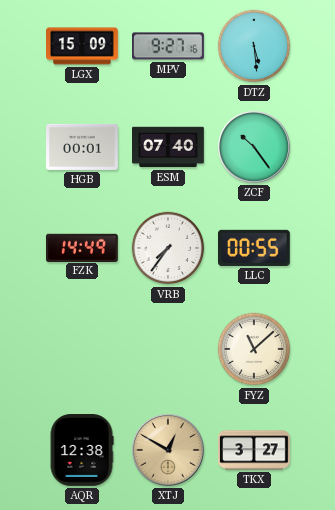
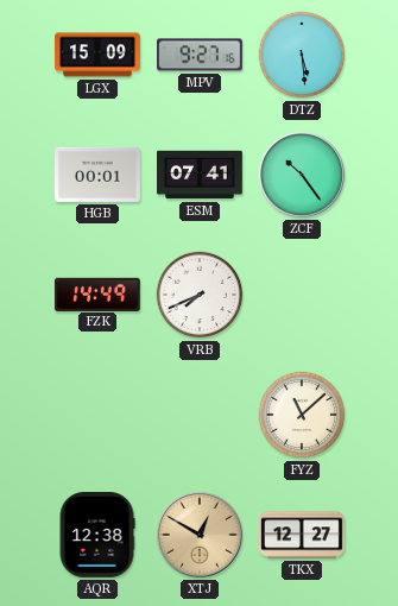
ESM: 07:40 -> 07:41 (201, 175)
VRB: 7:36 -> 7:41 (200, 295)
LLC: 00:55 -> none (254, 248)
TKX: 3:27 -> 12:27 (303, 535)
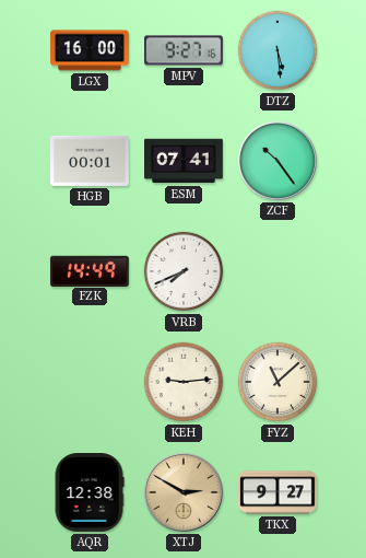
LGX: 15:09 -> 16:00 (91, 50)
KEH: none -> 9:14 (184, 382)
XTJ: 12:50 -> 2:50 (184, 492)
TKX: 12:27 -> 9:27 (279, 492)
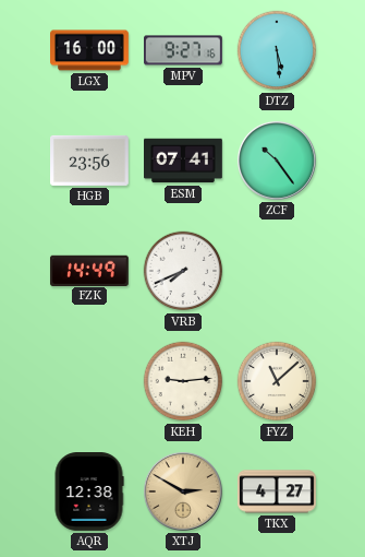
HGB: 00:01 -> 23:56 (90, 161)
TKX: 9:27 -> 4:27 (278, 491)
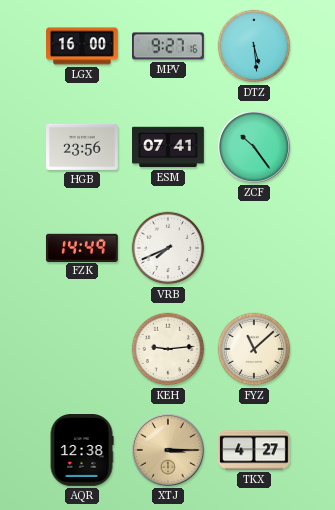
XTJ: 2:50 -> 3:15 (168, 450)
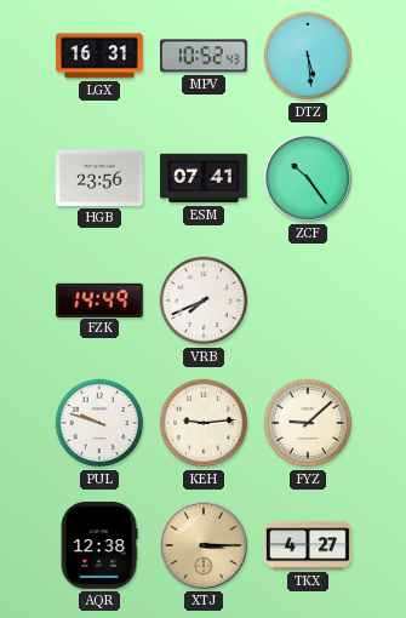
LGX: 16:00 -> 16:31 (101, 56)
MPV: 9:27 -> 10:52 (205, 56)
PUL: none -> 9:48 (99, 423)
FYZ: 11:08 -> 9:08 (308, 423)
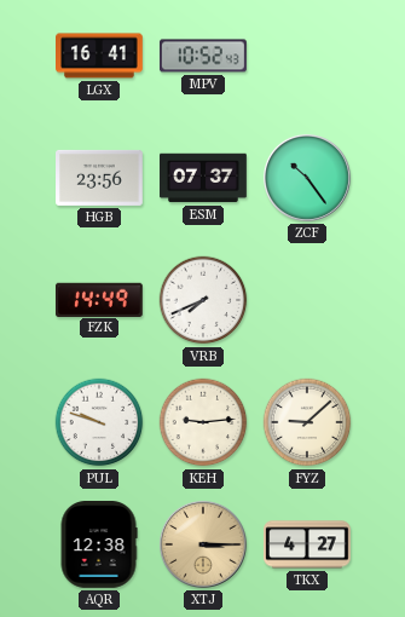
LGX: 16:31 -> 16:41 (100, 56)
DTZ: 5:29 -> none (308, 56)
ESM: 07:41 -> 07:37 (204, 178)
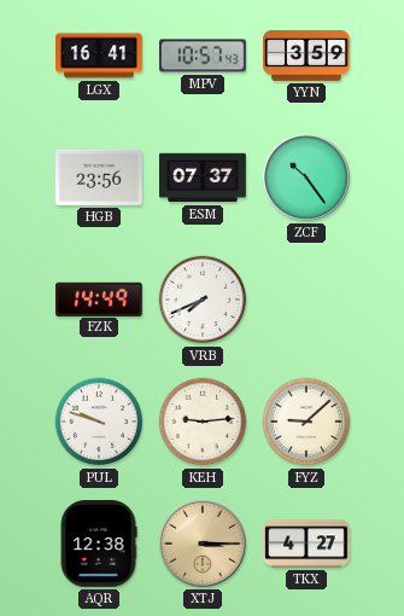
MPV: 10:52 -> 10:57 (204, 56)
YYN: none -> 3:59 (308, 56)
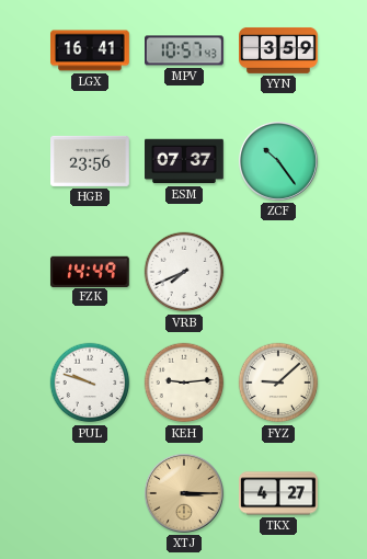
AQR: 12:38 -> none (99, 545)
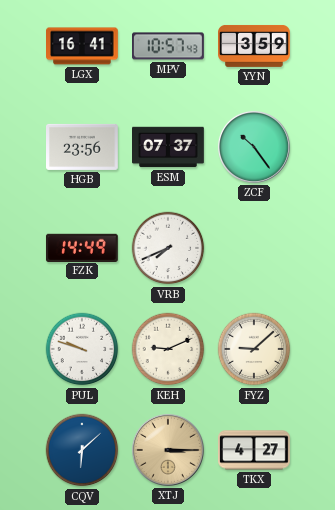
KEH: 9:14 -> 9:11 (168, 349)
CQV: none -> 6:08 (82, 450)
